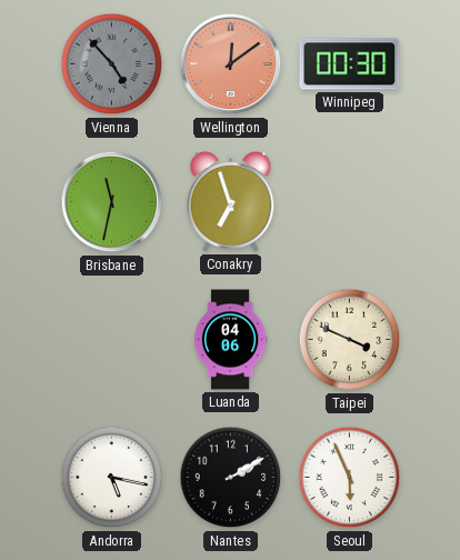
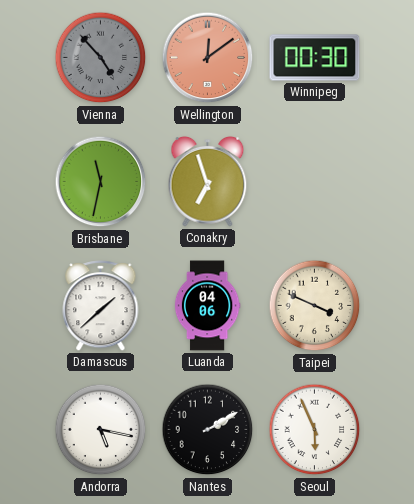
Damascus: none -> 1:38 (101, 306)
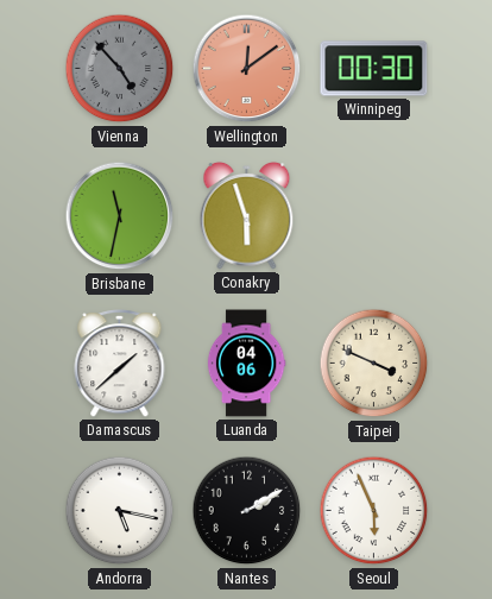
Conakry: 6:57 -> 5:57 (247, 215)
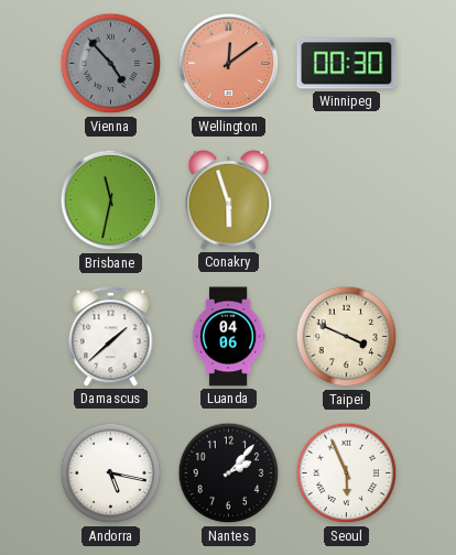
Nantes: 2:10 -> 2:07 (229, 474)
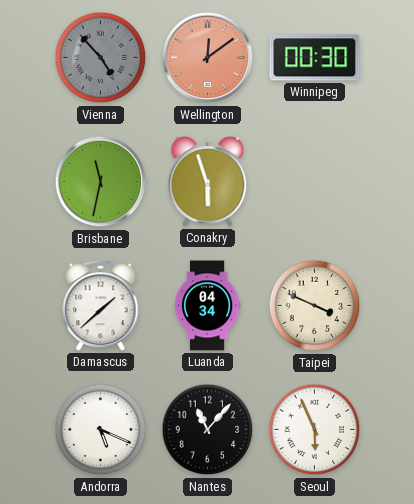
Luanda: 04:06 -> 04:34 (207, 306)
Andorra: 5:17 -> 5:19 (101, 430)
Nantes: 2:07 -> 11:07 (208, 430)
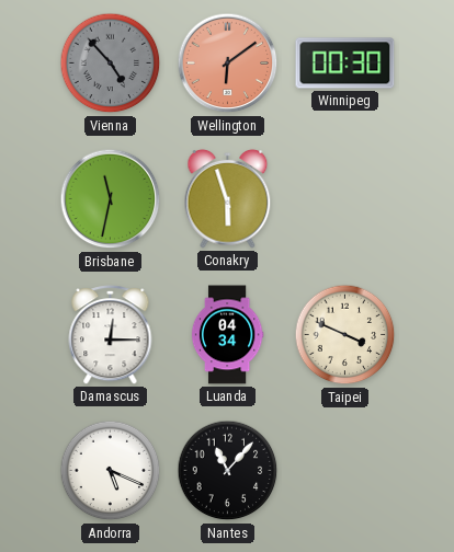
Wellington: 12:09 -> 6:09 (228, 64)
Damascus: 1:38 -> 12:15 (111, 335)
Seoul: 5:56 -> none (315, 430)
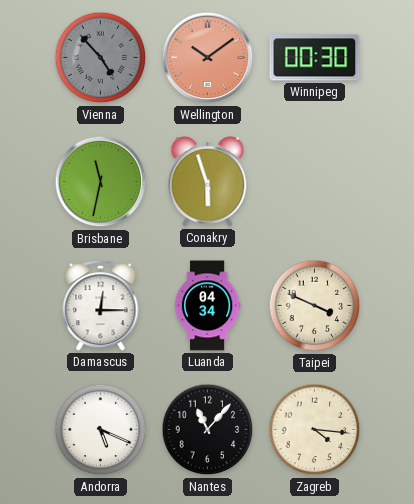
Wellington: 6:09 -> 10:09 (208, 58)
Zagreb: none -> 4:16 (315, 430)
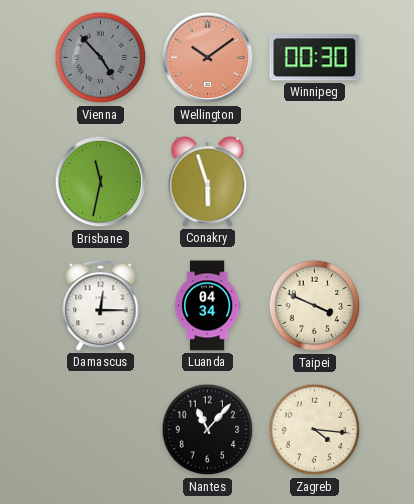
Andorra: 5:19 -> none (101, 430)
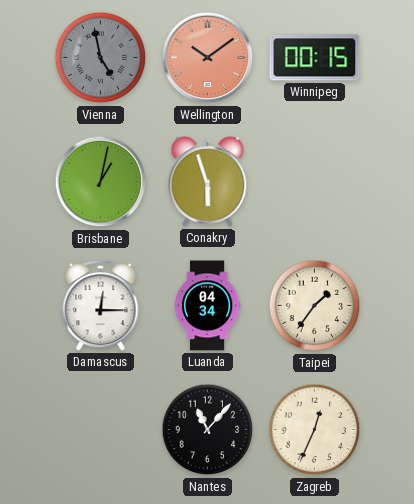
Vienna: 4:53 -> 4:58 (101, 58)
Winnipeg: 00:30 -> 00:15 (315, 58)
Brisbane: 11:32 -> 1:02 (101, 182)
Taipei: 3:49 -> 1:36 (315, 306)
Zagreb: 4:16 -> 12:34 (315, 430)
